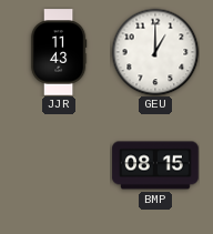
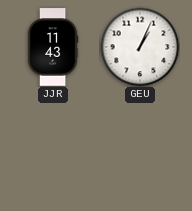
GEU: 1:00 -> 1:04 (140, 47)
BMP: 08:15 -> none (155, 165)
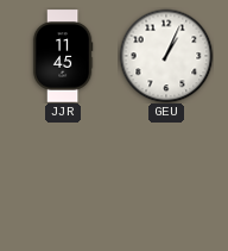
JJR: 11:43 -> 11:45 (63, 56)
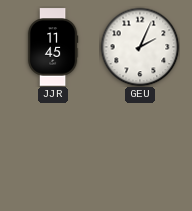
GEU: 1:04 -> 2:04 (140, 47)
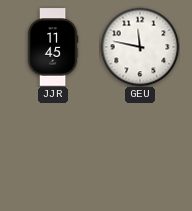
GEU: 2:04 -> 11:47 (140, 47)
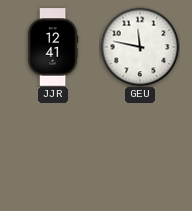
JJR: 11:45 -> 12:41 (53, 47)
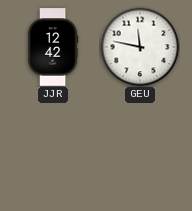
JJR: 12:41 -> 12:42 (53, 47)
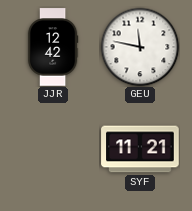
SYF: none -> 11:21 (140, 149)
